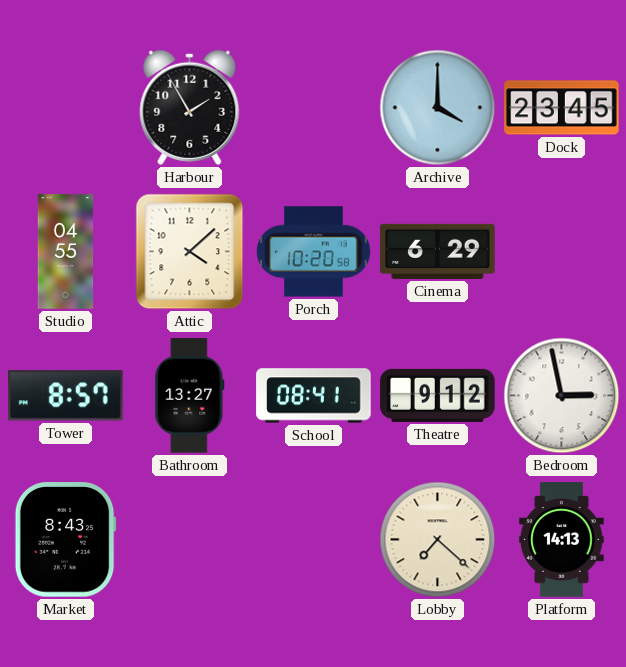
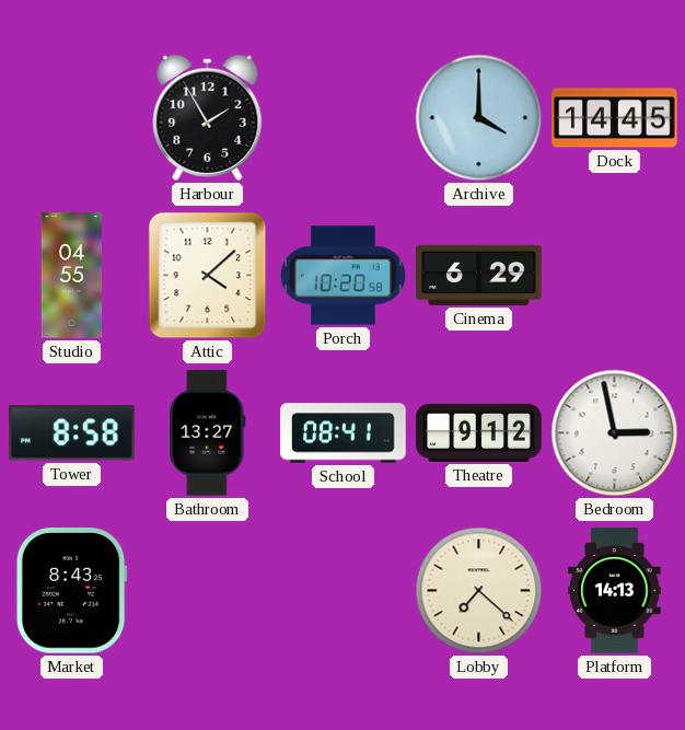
Dock: 23:45 -> 14:45 (615, 118)
Tower: 8:57 -> 8:58 (72, 433)
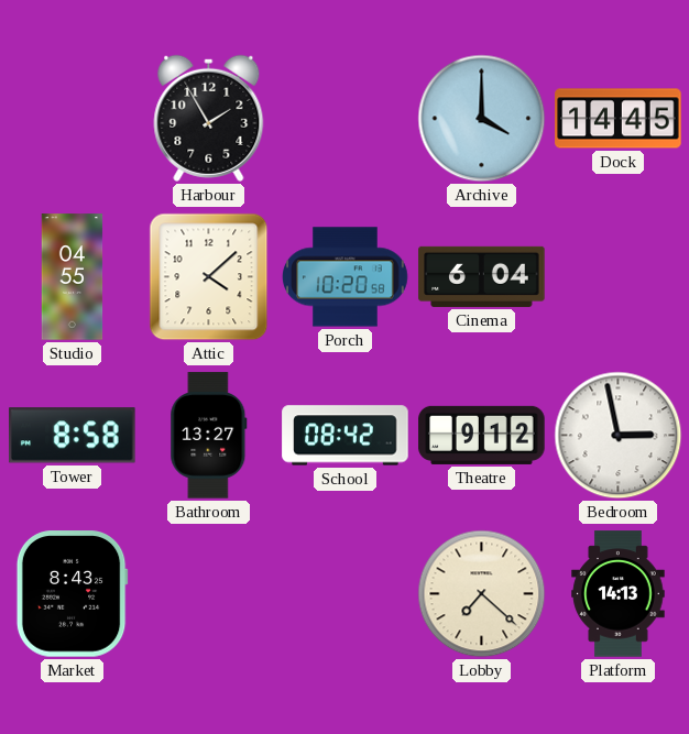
Cinema: 6:29 -> 6:04 (482, 276)
School: 08:41 -> 08:42 (346, 436)
